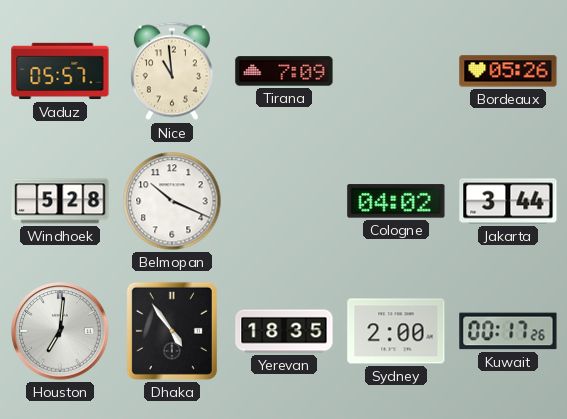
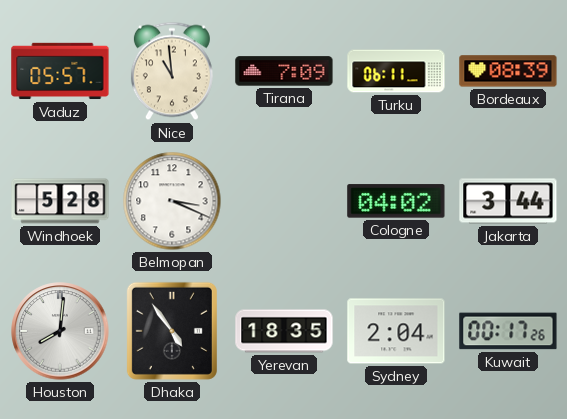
Turku: none -> 06:11 (396, 71)
Bordeaux: 05:26 -> 08:39 (508, 71)
Belmopan: 10:19 -> 3:19 (172, 201)
Houston: 7:01 -> 8:01 (60, 331)
Sydney: 2:00 -> 2:04 (396, 331)
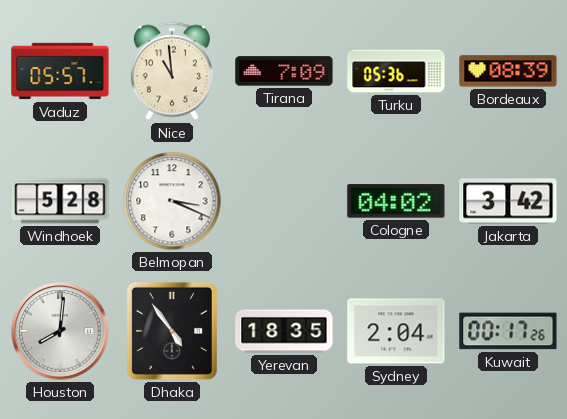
Turku: 06:11 -> 05:36 (396, 71)
Jakarta: 3:44 -> 3:42 (508, 201)
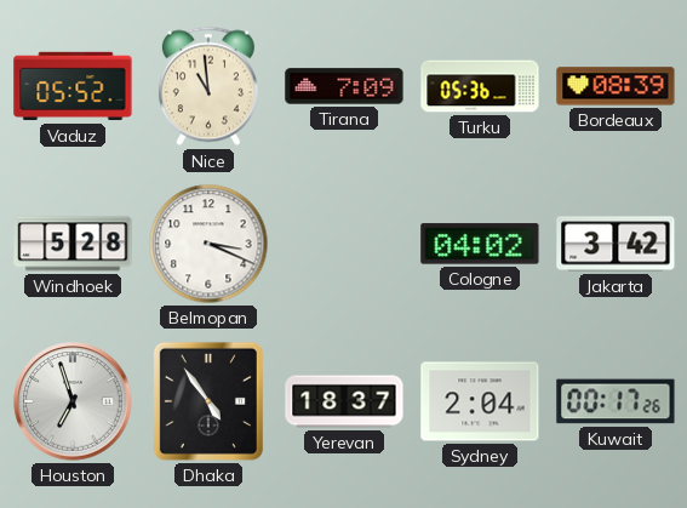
Vaduz: 05:57 -> 05:52 (73, 86)
Houston: 8:01 -> 6:57 (73, 401)
Yerevan: 18:35 -> 18:37 (344, 401)
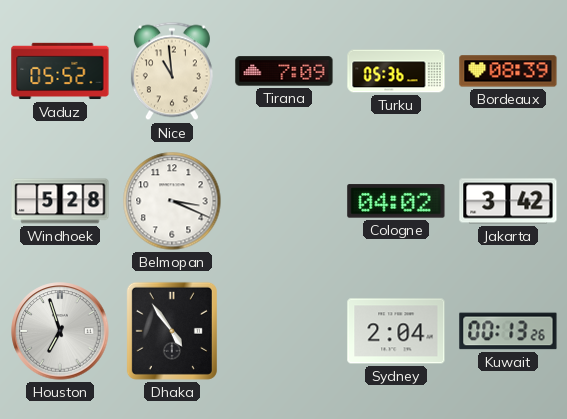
Yerevan: 18:37 -> none (344, 401)
Kuwait: 00:17 -> 00:13 (508, 331)
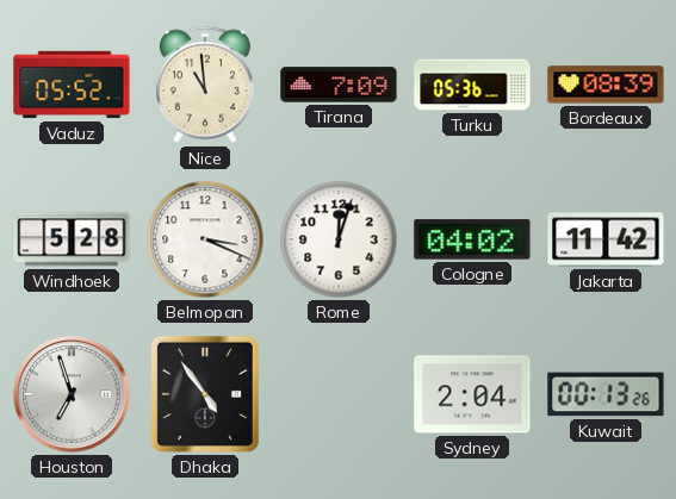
Rome: none -> 12:03 (339, 239)
Jakarta: 3:42 -> 11:42 (606, 239)
